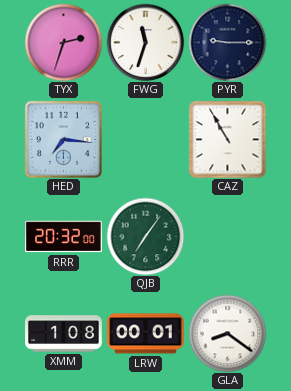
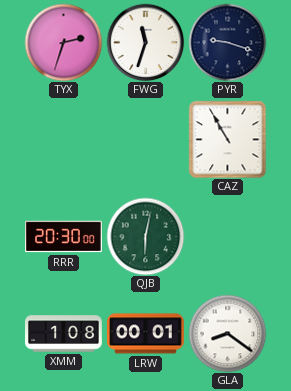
PYR: 9:15 -> 9:18 (227, 42)
HED: 7:16 -> none (63, 139)
RRR: 20:32 -> 20:30 (64, 237)
QJB: 7:06 -> 6:02 (145, 236)
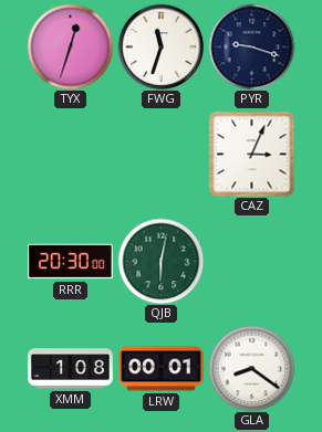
TYX: 2:33 -> 12:33 (70, 46)
CAZ: 10:55 -> 3:04 (251, 154)
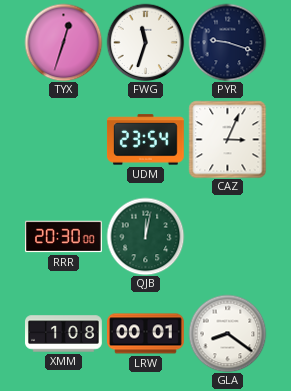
UDM: none -> 23:54 (145, 140)
QJB: 6:02 -> 12:02 (145, 236)
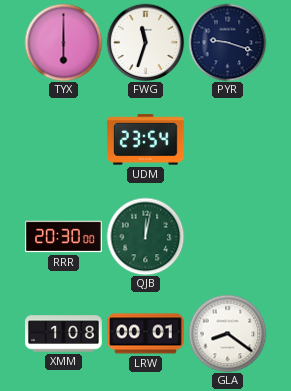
TYX: 12:33 -> 6:00 (63, 42)
CAZ: 3:04 -> none (227, 139)
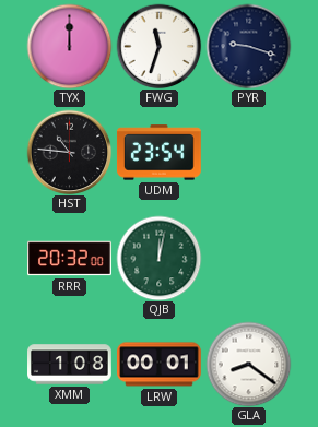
TYX: 6:00 -> 12:00 (69, 46)
HST: none -> 10:46 (69, 152)
RRR: 20:30 -> 20:32 (70, 259)
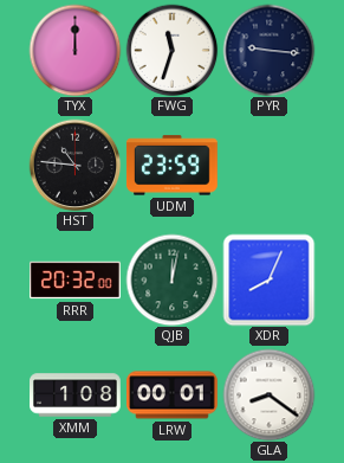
PYR: 9:18 -> 9:16 (268, 50)
UDM: 23:54 -> 23:59 (171, 166)
XDR: none -> 8:04 (268, 279)
